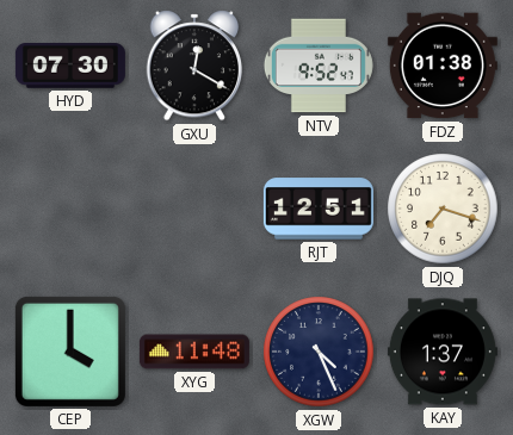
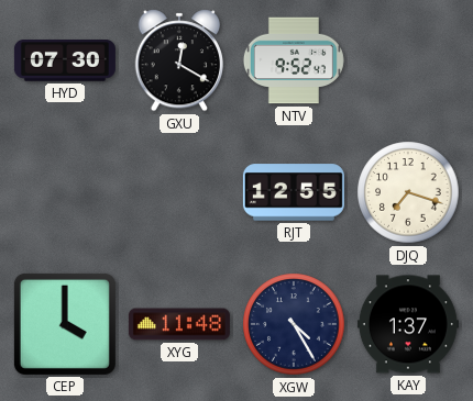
FDZ: 01:38 -> none (443, 66)
RJT: 12:51 -> 12:55 (294, 192)
XGW: 4:26 -> 4:25 (294, 324)
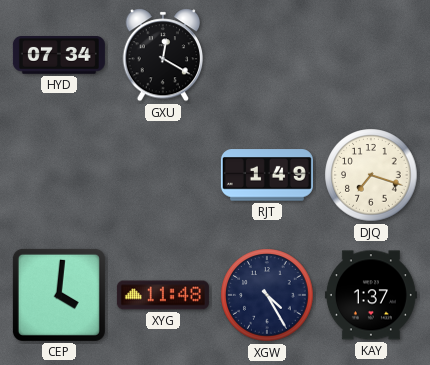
HYD: 07:30 -> 07:34 (59, 55)
NTV: 9:52 -> none (294, 60)
RJT: 12:55 -> 1:49 (267, 175)
CEP: 4:00 -> 4:01 (59, 295)
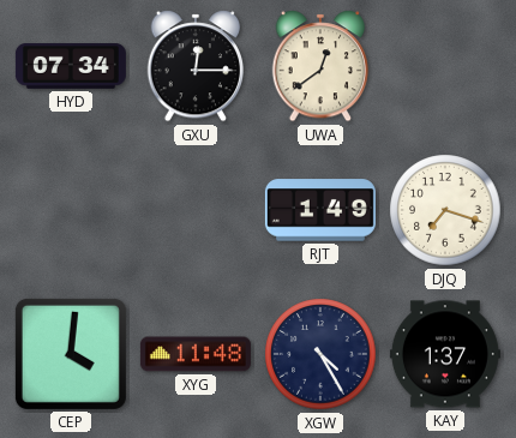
GXU: 12:20 -> 12:15 (196, 66)
UWA: none -> 12:39 (320, 66)
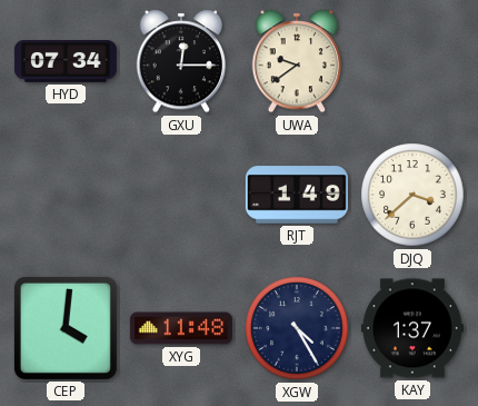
UWA: 12:39 -> 9:39 (297, 61)
DJQ: 7:18 -> 3:38 (412, 195)
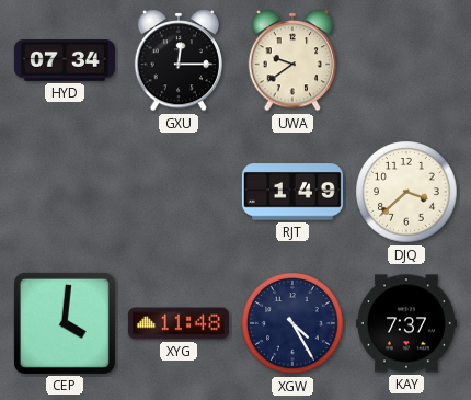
KAY: 1:37 -> 7:37 (406, 323)
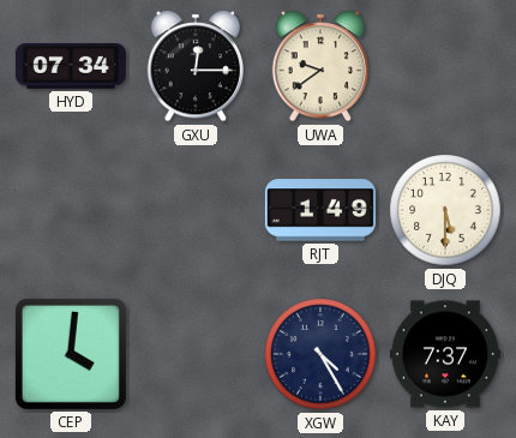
DJQ: 3:38 -> 5:30 (445, 210)
XYG: 11:48 -> none (179, 323)
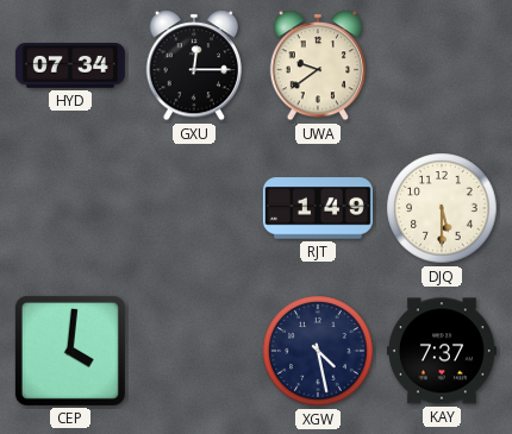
XGW: 4:25 -> 4:28 (318, 351)
